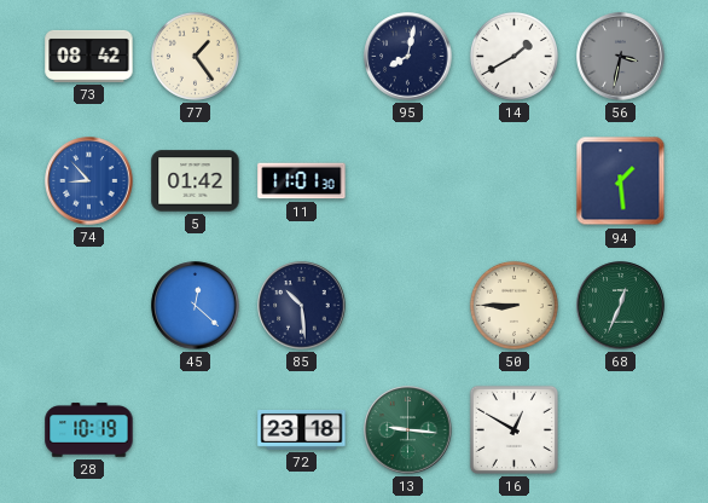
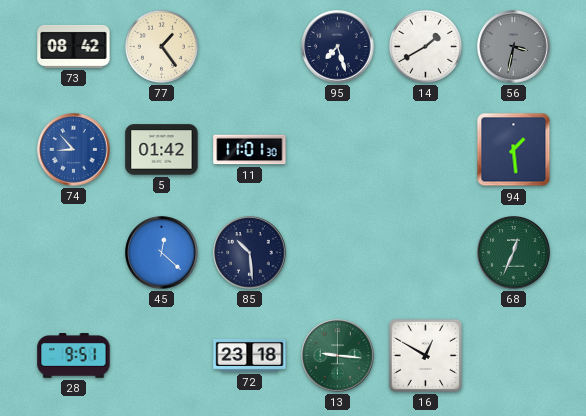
95: 8:02 -> 7:27 (338, 47)
50: 8:45 -> none (513, 305)
28: 10:19 -> 9:51 (74, 356)
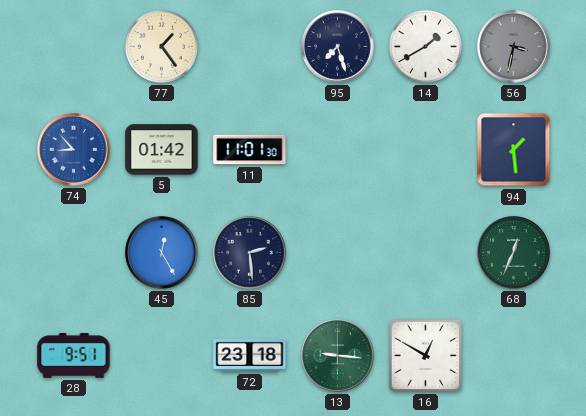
73: 08:42 -> none (74, 46)
45: 12:22 -> 12:25 (162, 253)
85: 10:29 -> 2:29 (250, 253)
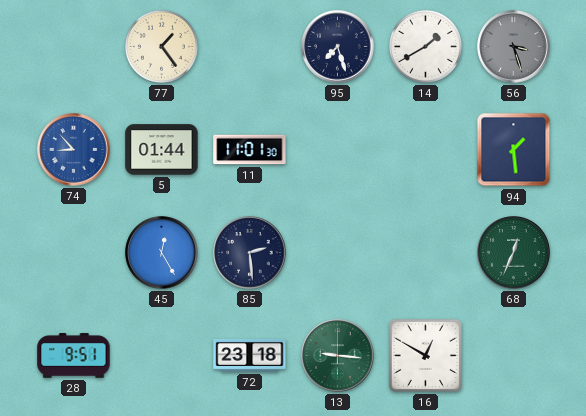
56: 3:32 -> 3:27 (514, 47)
5: 01:42 -> 01:44 (162, 150)
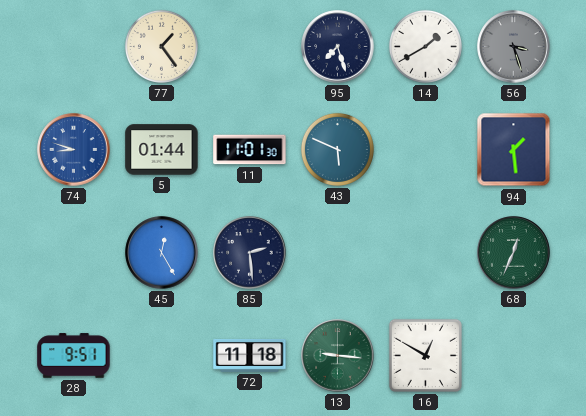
74: 8:53 -> 8:48 (74, 150)
43: none -> 5:49 (337, 149)
72: 23:18 -> 11:18 (250, 355)
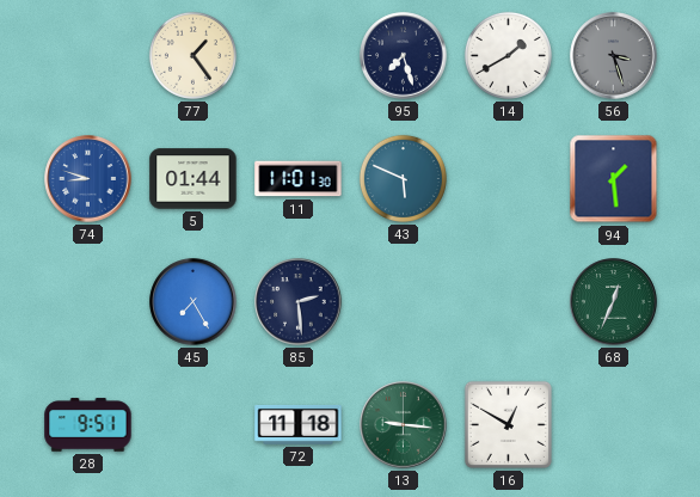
45: 12:25 -> 7:25 (194, 302)
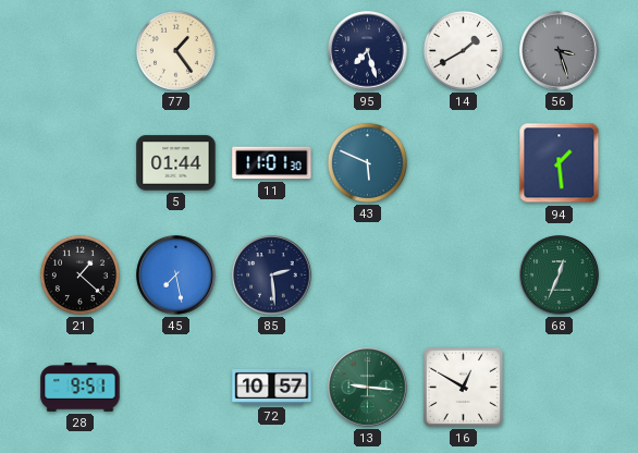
74: 8:48 -> none (88, 179)
21: none -> 1:22 (79, 274)
45: 7:25 -> 7:28 (176, 276)
72: 11:18 -> 10:57 (272, 387)
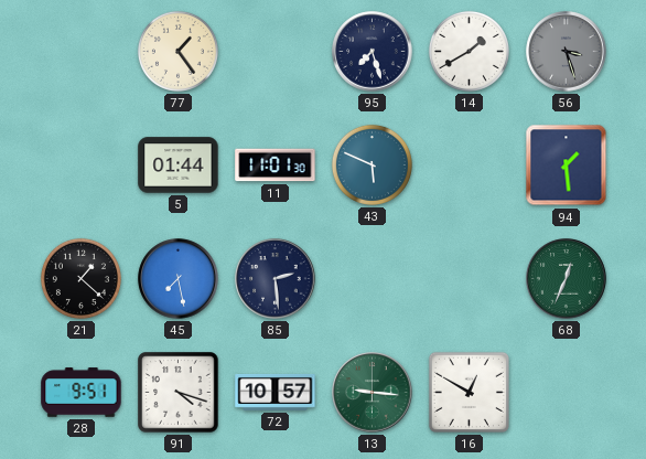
91: none -> 4:18 (179, 393)
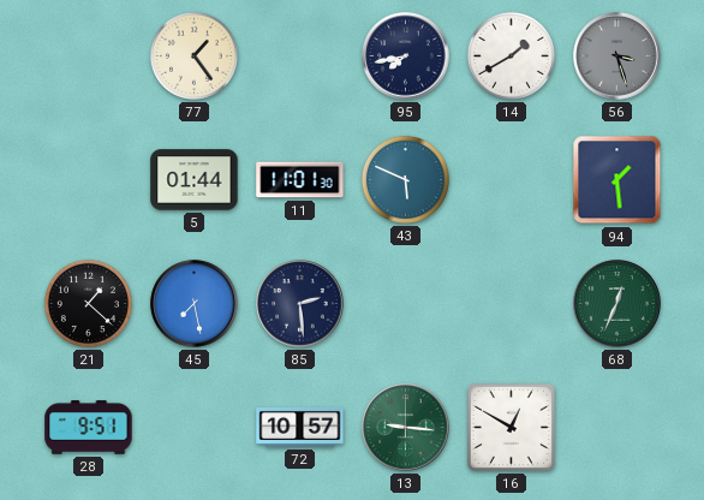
95: 7:27 -> 7:43 (406, 56)
91: 4:18 -> none (179, 393)
